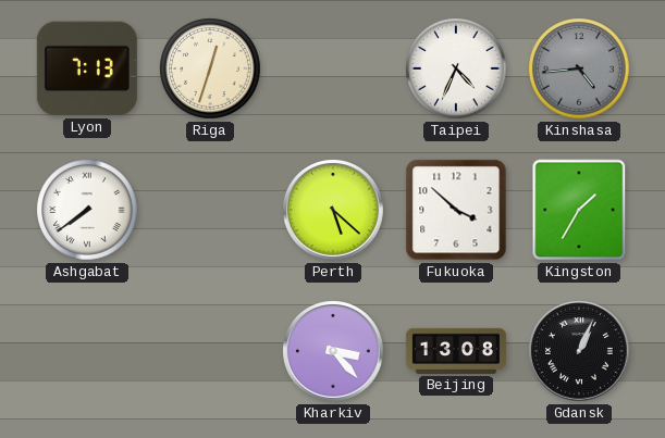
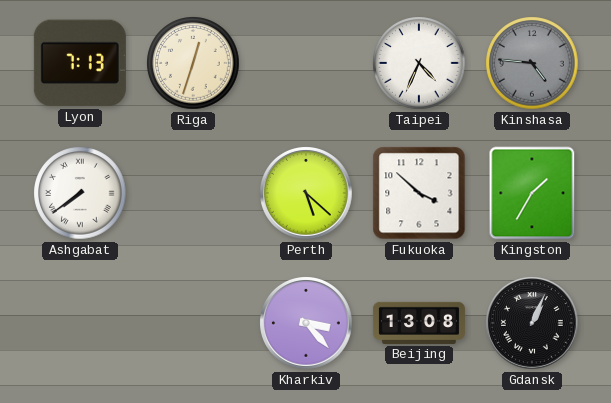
Kinshasa: 4:44 -> 4:46 (532, 63)
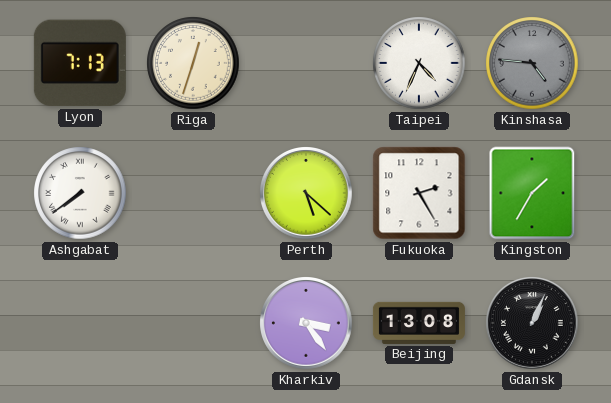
Fukuoka: 3:52 -> 2:25 (419, 193)
Kharkiv: 3:23 -> 3:24 (307, 324)
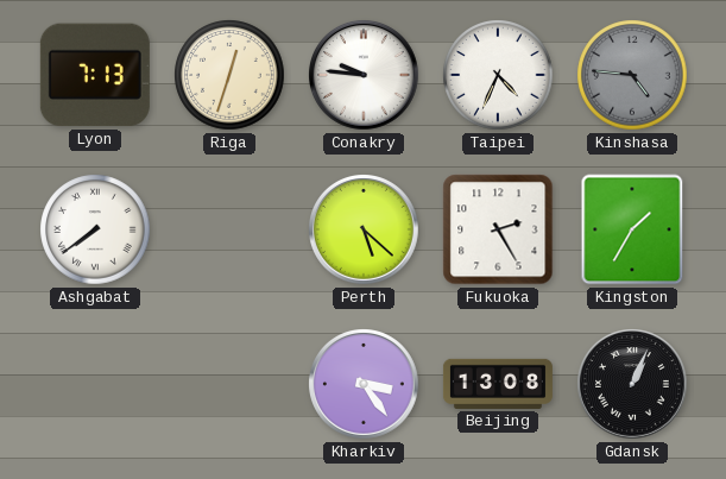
Conakry: none -> 9:46 (365, 76)
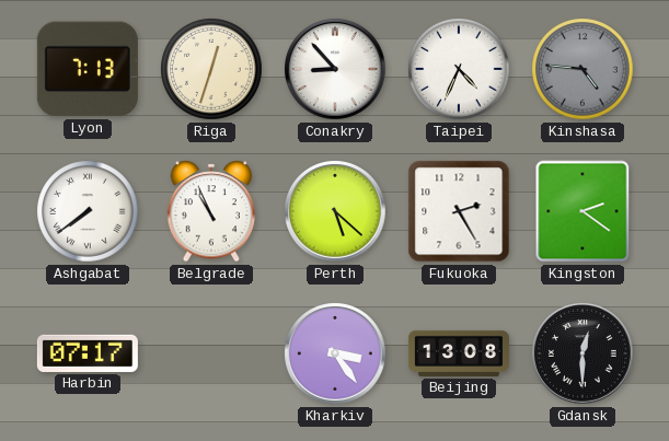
Conakry: 9:46 -> 8:53 (336, 70)
Belgrade: none -> 10:56 (211, 211)
Kingston: 1:35 -> 2:21 (583, 211)
Harbin: none -> 07:17 (88, 353)
Gdansk: 1:04 -> 12:30 (584, 355)
